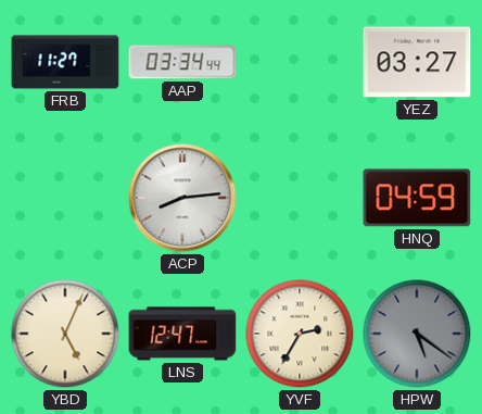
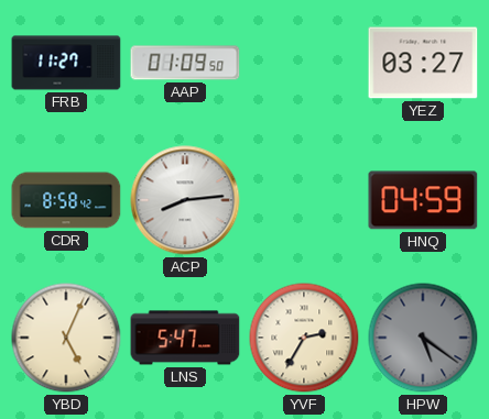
AAP: 03:34 -> 01:09 (185, 63)
CDR: none -> 8:58 (66, 200)
LNS: 12:47 -> 5:47 (185, 338)
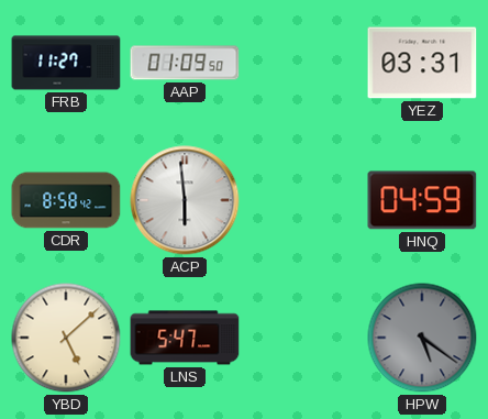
YEZ: 03:27 -> 03:31 (422, 63)
ACP: 8:14 -> 5:59 (185, 200)
YBD: 5:04 -> 5:08 (66, 338)
YVF: 2:35 -> none (304, 338)
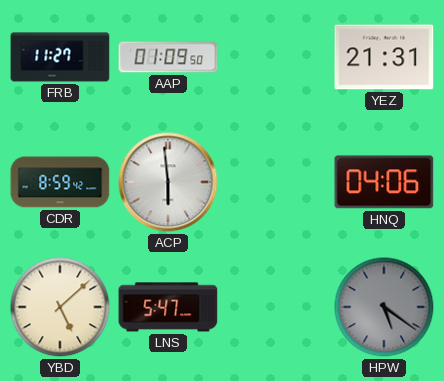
YEZ: 03:31 -> 21:31 (384, 57)
CDR: 8:58 -> 8:59 (60, 182)
HNQ: 04:59 -> 04:06 (384, 182)
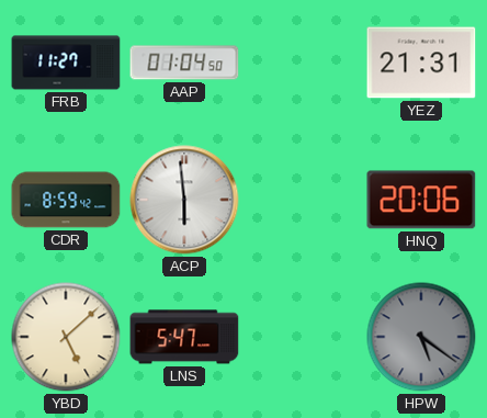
AAP: 01:09 -> 01:04 (184, 63)
HNQ: 04:06 -> 20:06 (421, 200)
